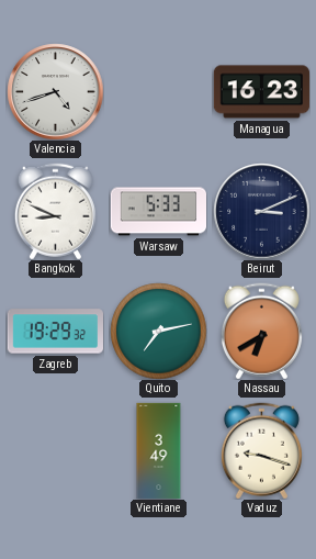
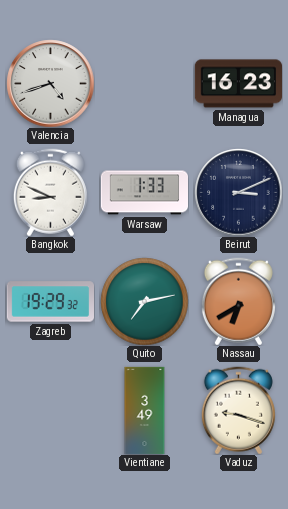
Warsaw: 5:33 -> 1:33 (144, 193)
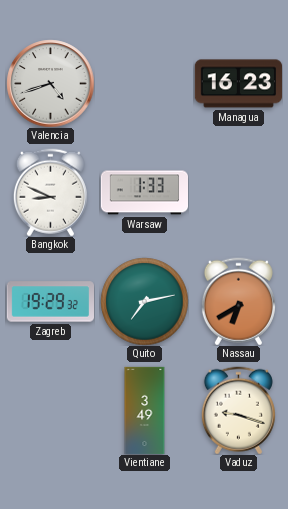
Beirut: 3:11 -> none (238, 192)
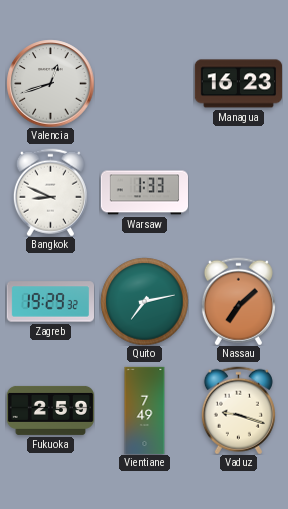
Valencia: 4:42 -> 12:42 (50, 83)
Nassau: 6:40 -> 7:08 (238, 301)
Fukuoka: none -> 2:59 (50, 410)
Vientiane: 3:49 -> 7:49 (145, 410)
